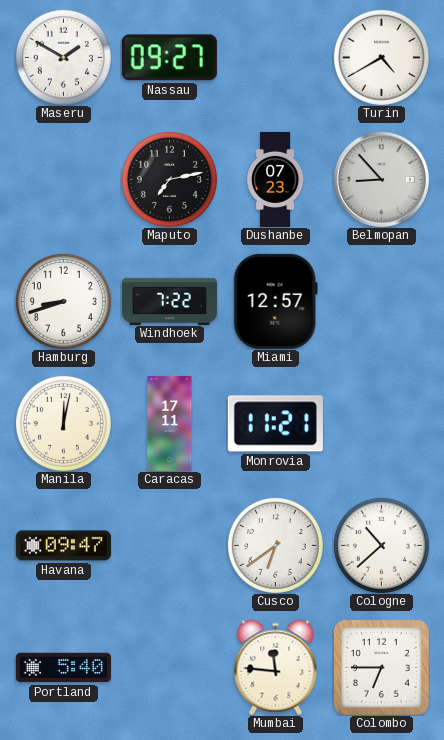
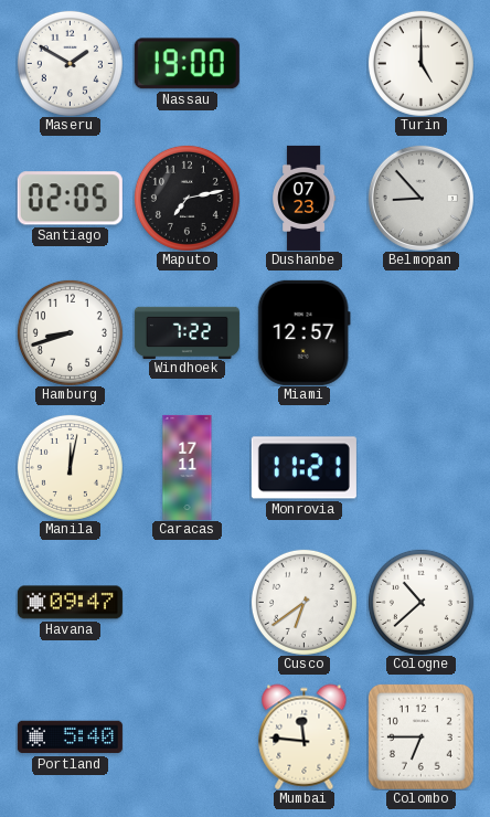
Nassau: 09:27 -> 19:00 (187, 64)
Turin: 4:40 -> 5:00 (420, 63)
Santiago: none -> 02:05 (70, 199)
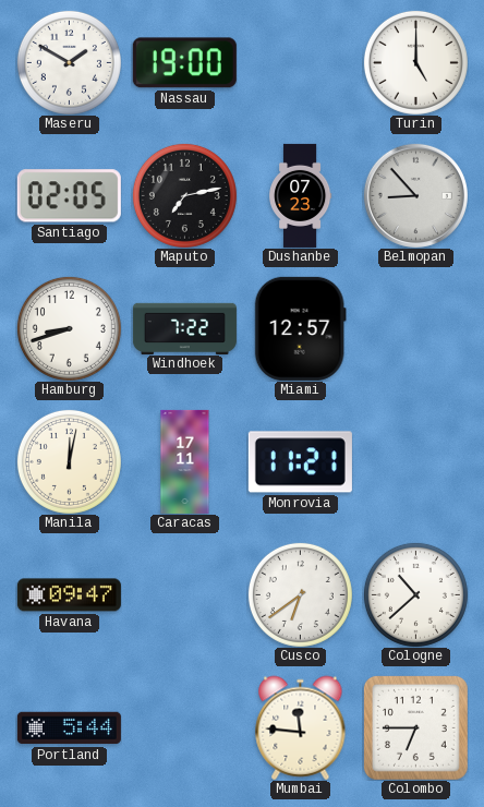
Portland: 5:40 -> 5:44 (69, 728)
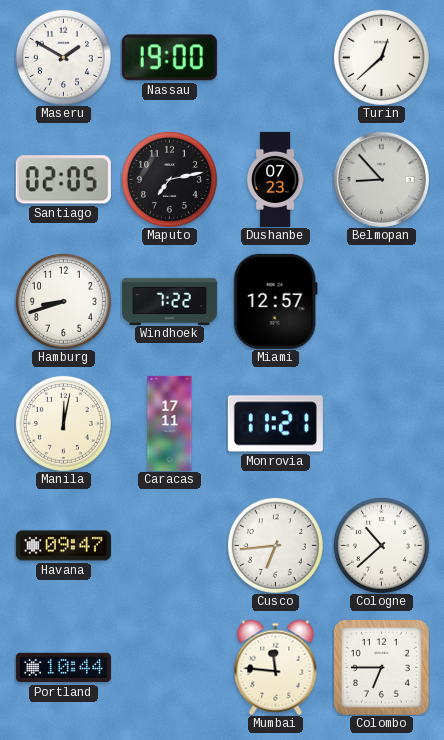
Turin: 5:00 -> 12:38 (381, 57)
Cusco: 6:39 -> 6:44 (275, 545)
Portland: 5:44 -> 10:44 (63, 668)
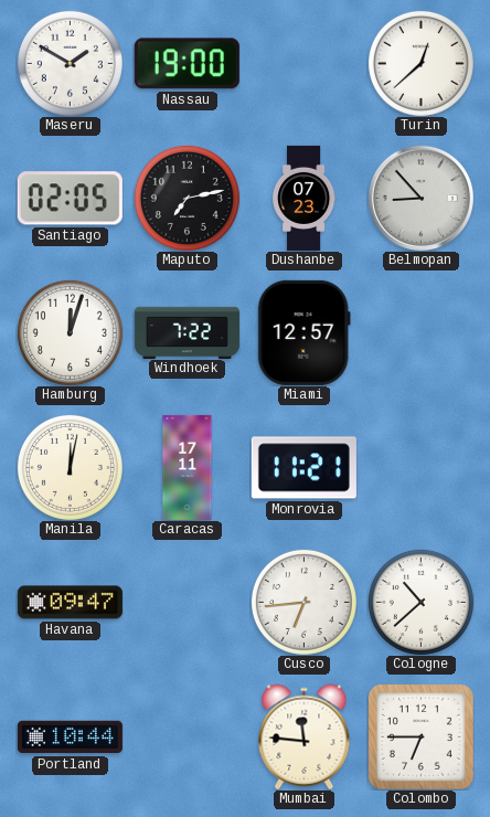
Hamburg: 8:42 -> 12:03 (70, 332)
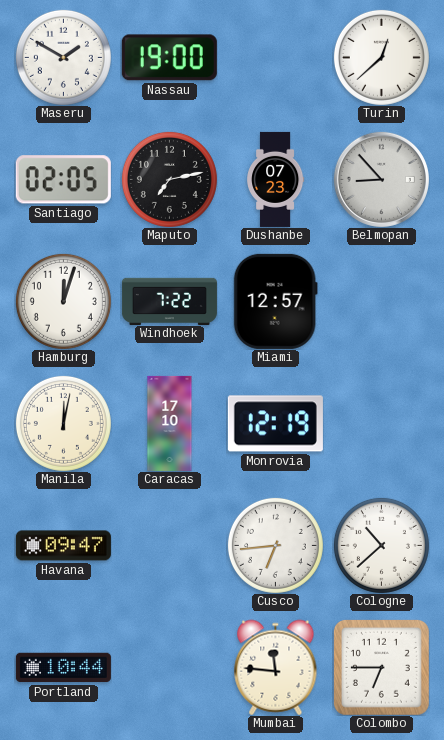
Caracas: 17:11 -> 17:10 (170, 423)
Monrovia: 11:21 -> 12:19 (275, 424)
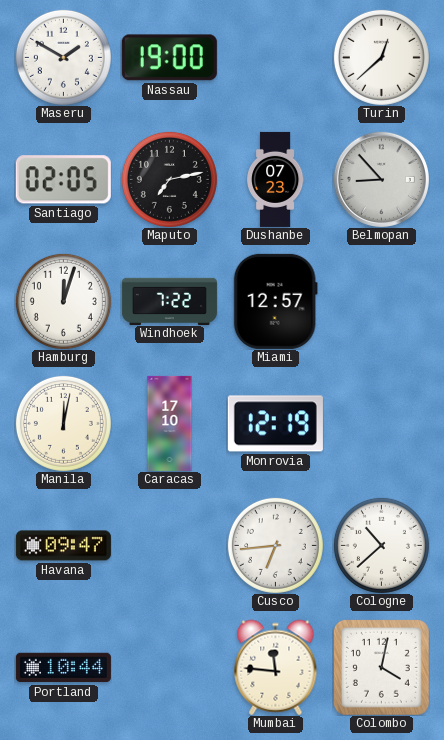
Colombo: 6:45 -> 4:02 (381, 667)
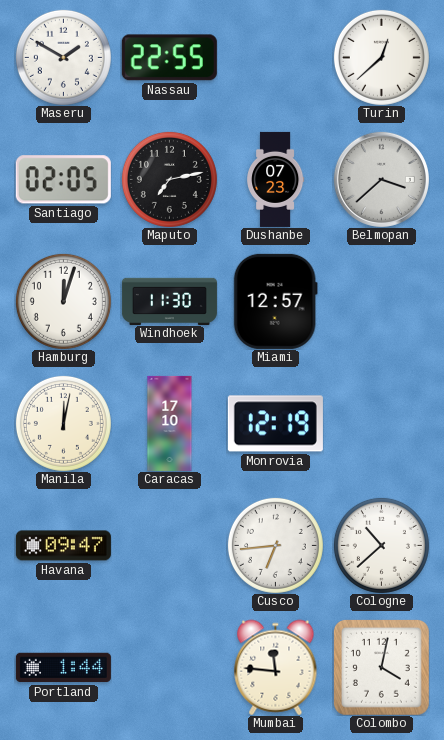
Nassau: 19:00 -> 22:55 (169, 58)
Belmopan: 8:53 -> 3:38 (381, 179)
Windhoek: 7:22 -> 11:30 (169, 301)
Portland: 10:44 -> 1:44 (63, 668)
